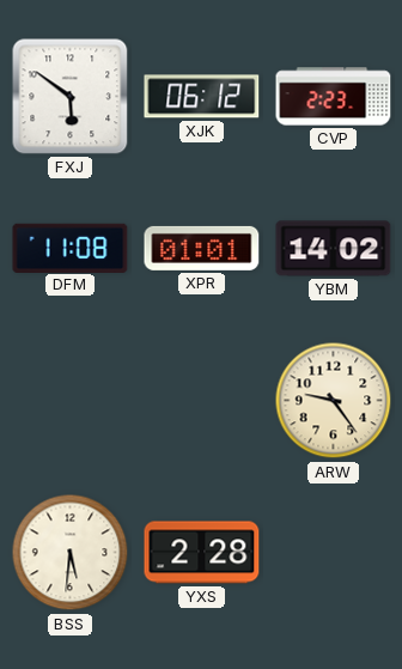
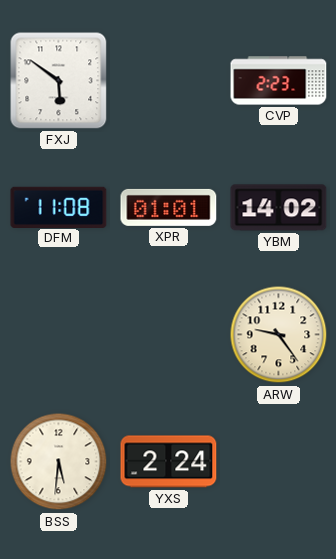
XJK: 06:12 -> none (202, 97)
YXS: 2:28 -> 2:24 (169, 462)
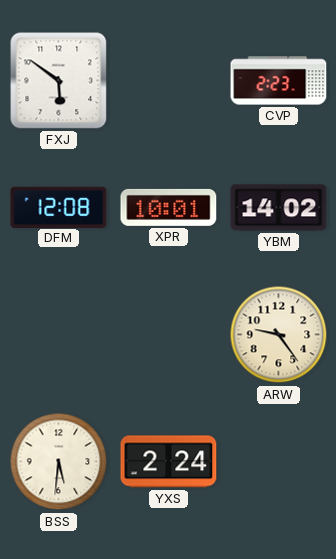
DFM: 11:08 -> 12:08 (59, 207)
XPR: 01:01 -> 10:01 (169, 207)
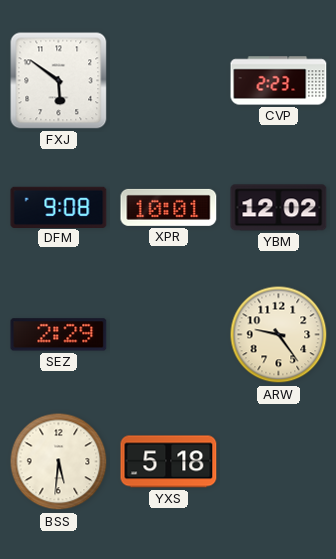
DFM: 12:08 -> 9:08 (59, 207)
YBM: 14:02 -> 12:02 (279, 208)
SEZ: none -> 2:29 (59, 335)
YXS: 2:24 -> 5:18 (169, 462)
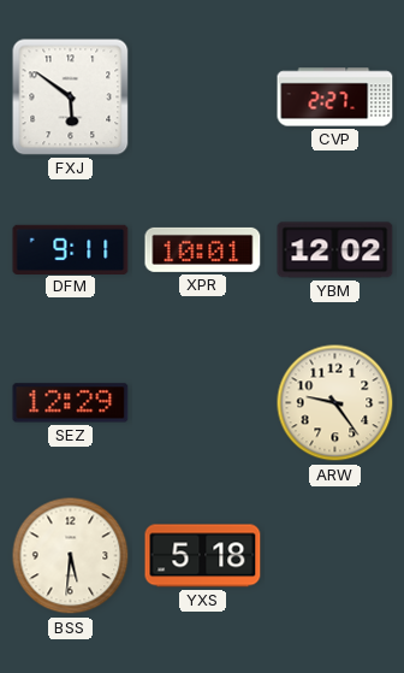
CVP: 2:23 -> 2:27 (335, 98)
DFM: 9:08 -> 9:11 (71, 249)
SEZ: 2:29 -> 12:29 (71, 403)
